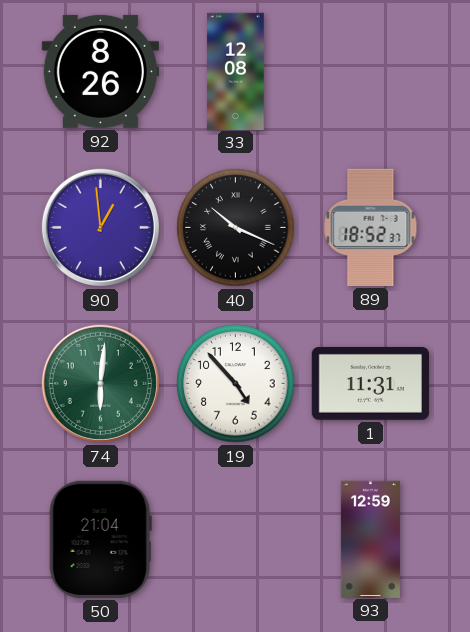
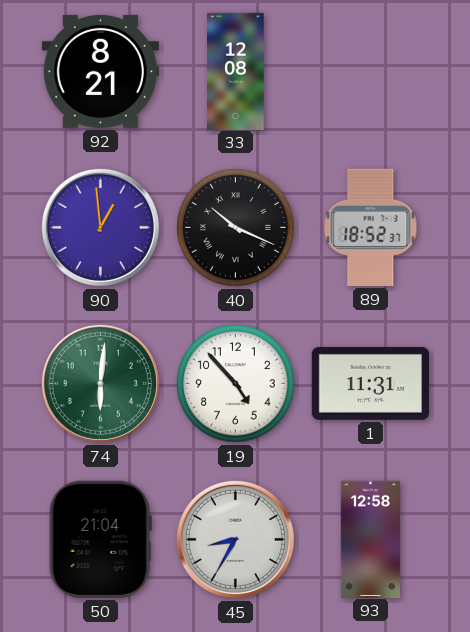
92: 8:26 -> 8:21 (100, 71)
45: none -> 8:35 (235, 539)
93: 12:59 -> 12:58 (370, 539)
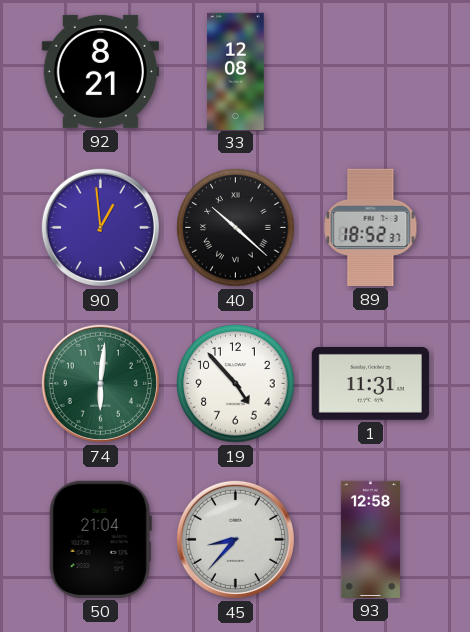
40: 10:19 -> 10:22 (236, 228)
45: 8:35 -> 8:37 (235, 539)
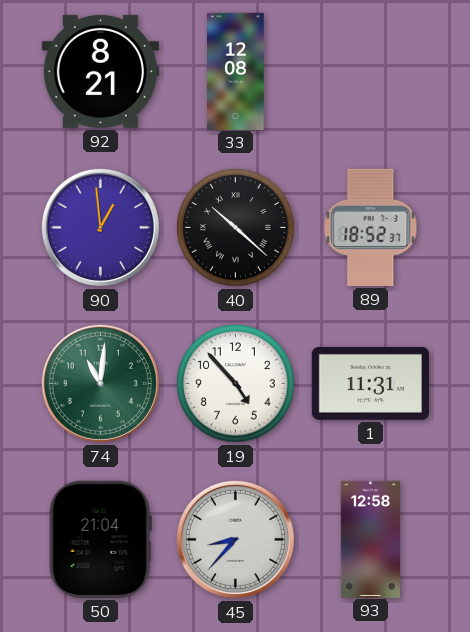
74: 6:01 -> 11:01 (100, 383)
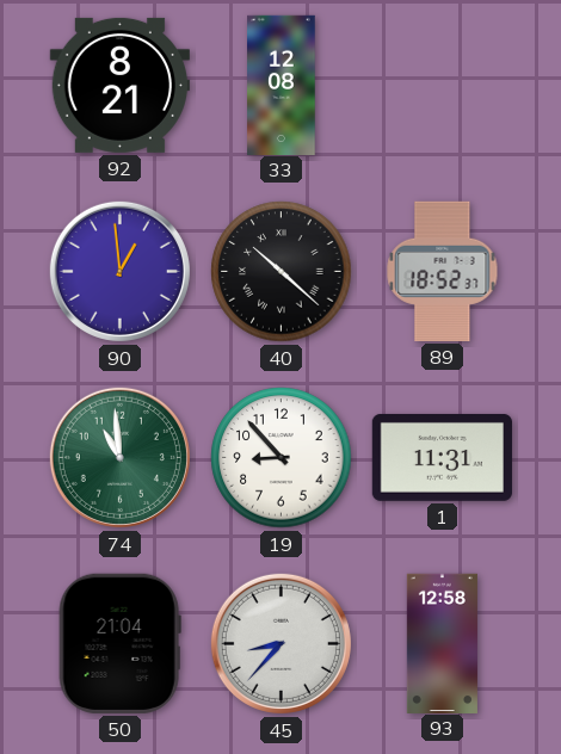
74: 11:01 -> 10:59 (119, 457)
19: 4:53 -> 8:53 (282, 458)
